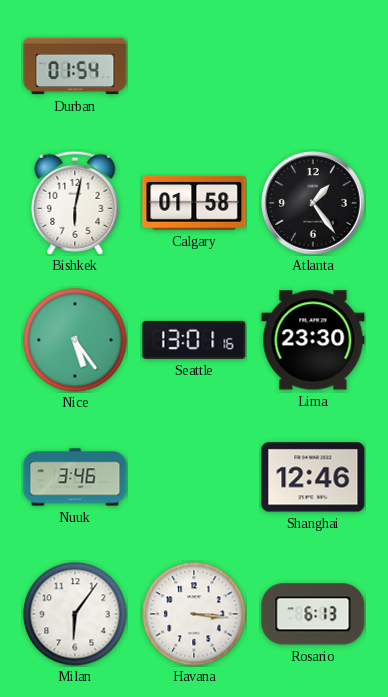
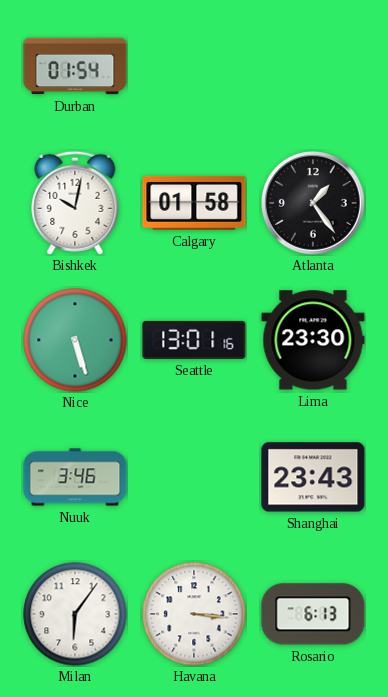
Bishkek: 6:02 -> 10:02 (75, 203)
Nice: 5:24 -> 5:27 (75, 340)
Shanghai: 12:46 -> 23:43 (313, 477)
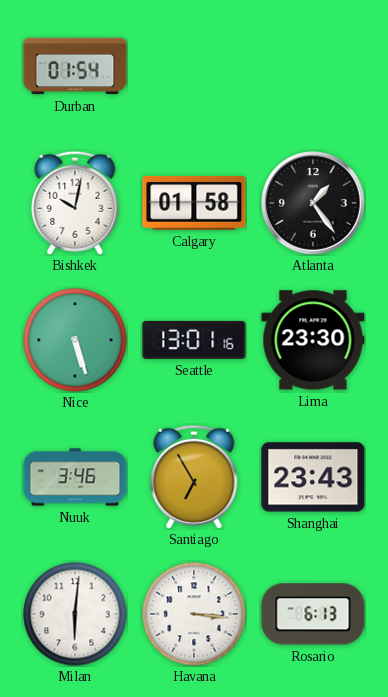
Santiago: none -> 6:55 (194, 477)
Milan: 6:06 -> 6:01 (75, 614)
